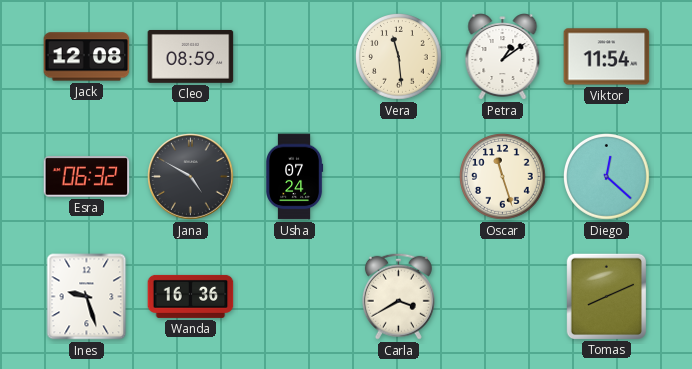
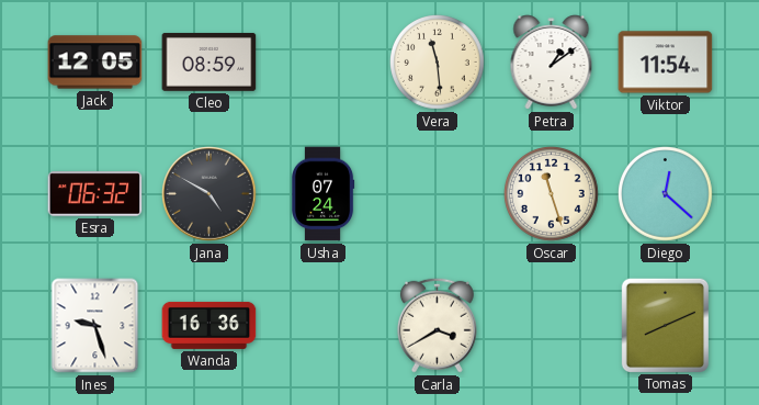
Jack: 12:08 -> 12:05 (95, 63)
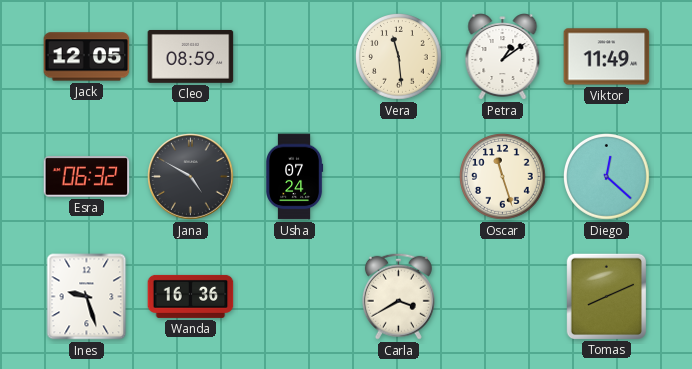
Viktor: 11:54 -> 11:49 (607, 57)
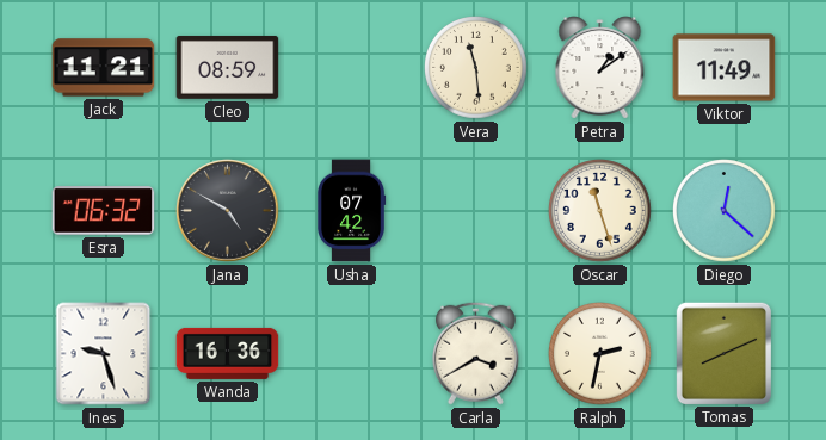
Jack: 12:05 -> 11:21 (104, 68)
Usha: 07:24 -> 07:42 (352, 211)
Ralph: none -> 2:32 (600, 354)
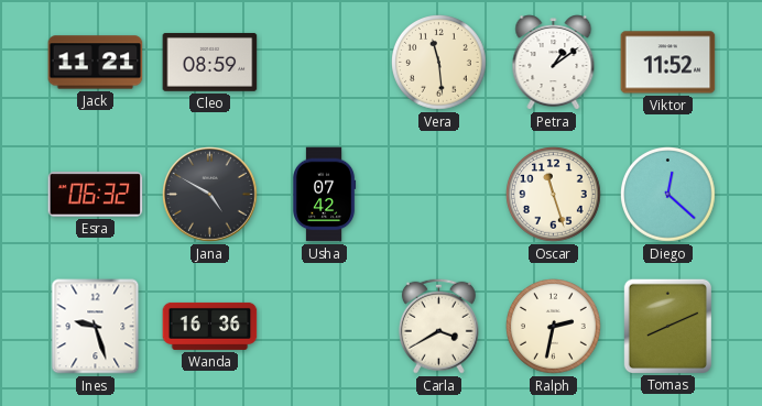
Viktor: 11:49 -> 11:52 (668, 63)
